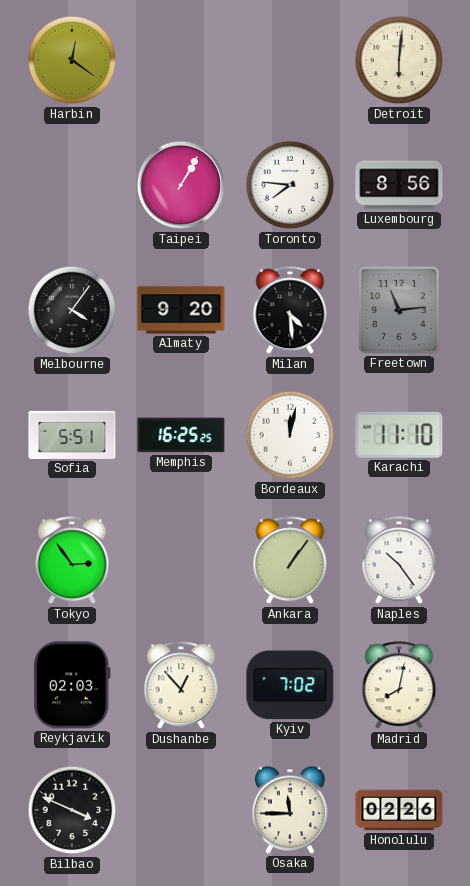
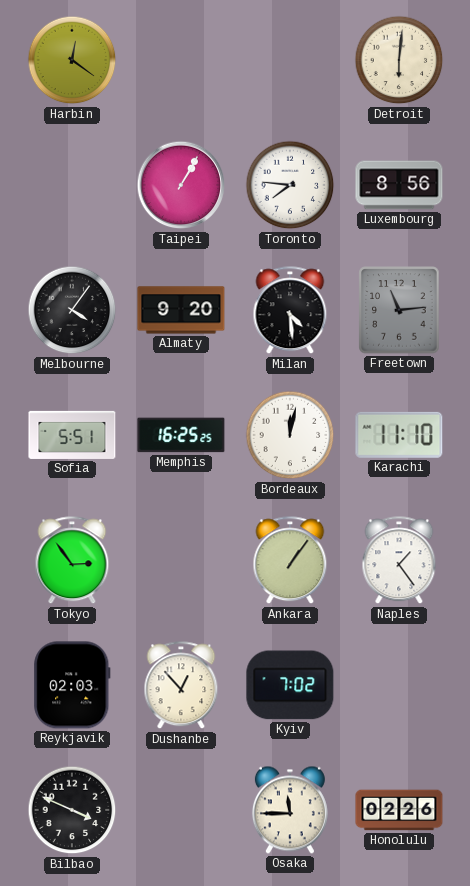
Naples: 10:24 -> 1:24 (399, 561)
Madrid: 8:02 -> none (399, 686)
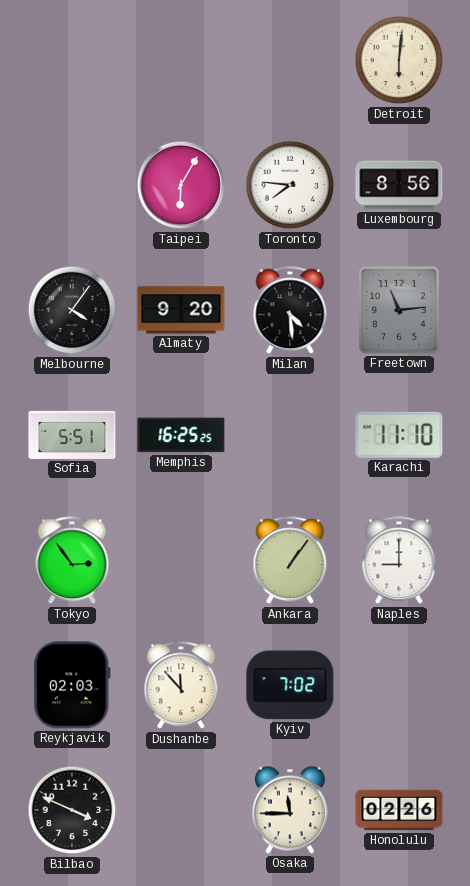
Harbin: 12:21 -> none (72, 60)
Taipei: 1:05 -> 6:05 (181, 185)
Bordeaux: 12:02 -> none (290, 435)
Naples: 1:24 -> 9:00 (399, 561)
Dushanbe: 12:53 -> 11:53 (181, 686)
